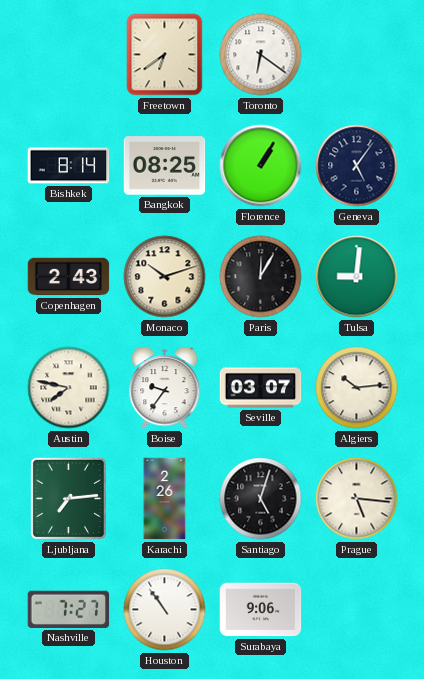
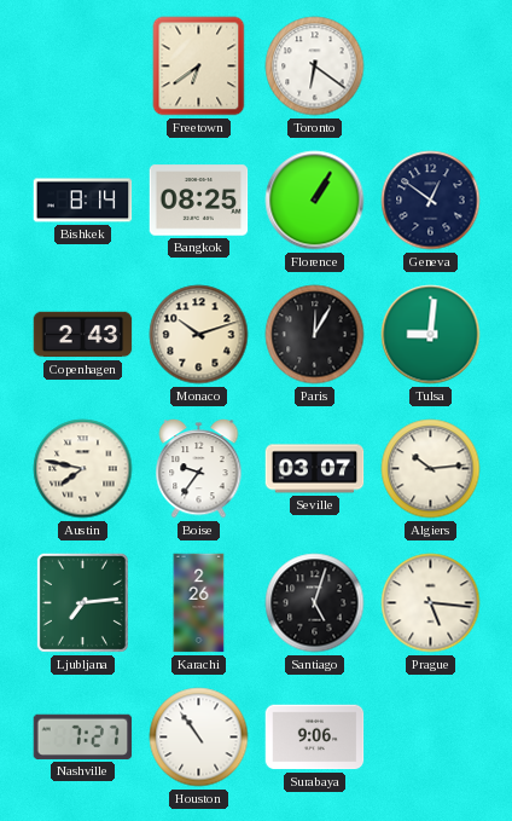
Geneva: 5:06 -> 12:51 (431, 201)
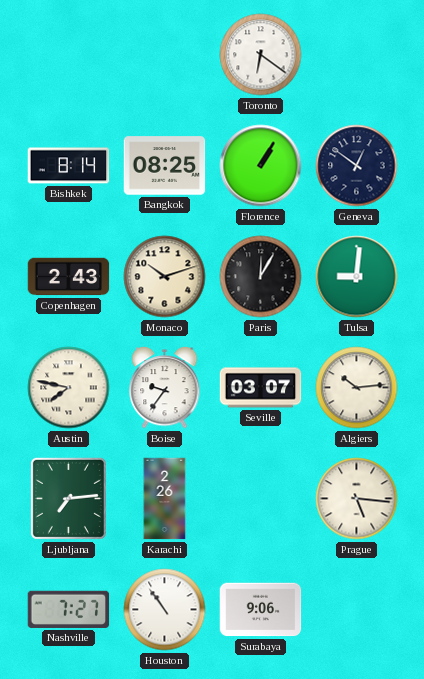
Freetown: 6:39 -> none (199, 67)
Santiago: 5:03 -> none (315, 603)
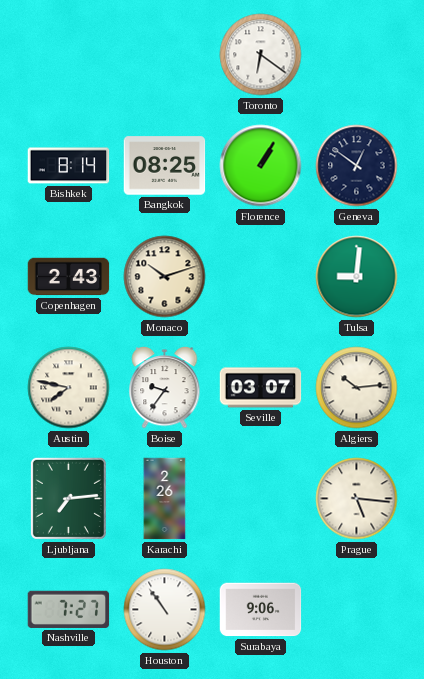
Paris: 12:05 -> none (261, 277)
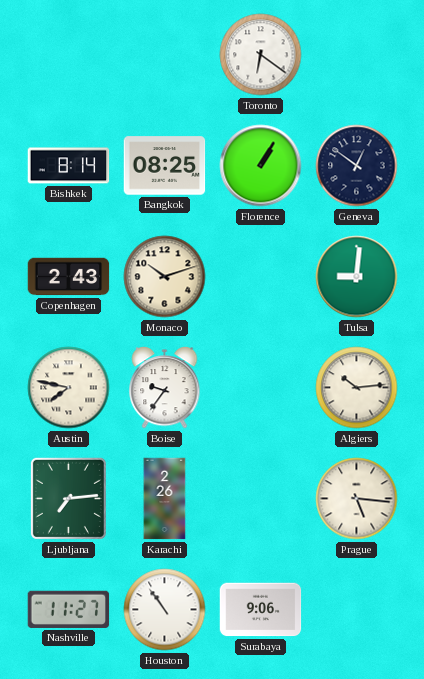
Seville: 03:07 -> none (261, 388)
Nashville: 7:27 -> 11:27 (69, 609)
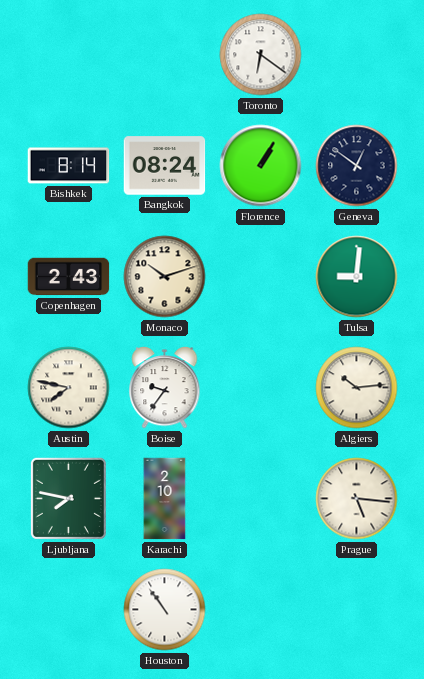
Bangkok: 08:25 -> 08:24 (165, 166)
Ljubljana: 7:14 -> 7:47 (68, 498)
Karachi: 2:26 -> 2:10 (165, 499)
Nashville: 11:27 -> none (69, 609)
Surabaya: 9:06 -> none (261, 610)
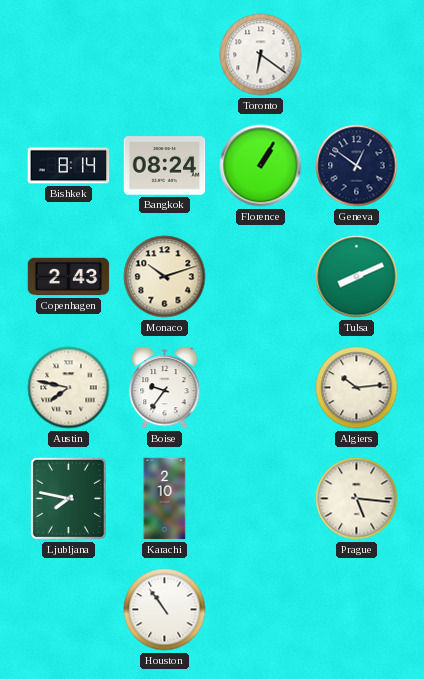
Tulsa: 9:01 -> 8:11 (357, 277)
